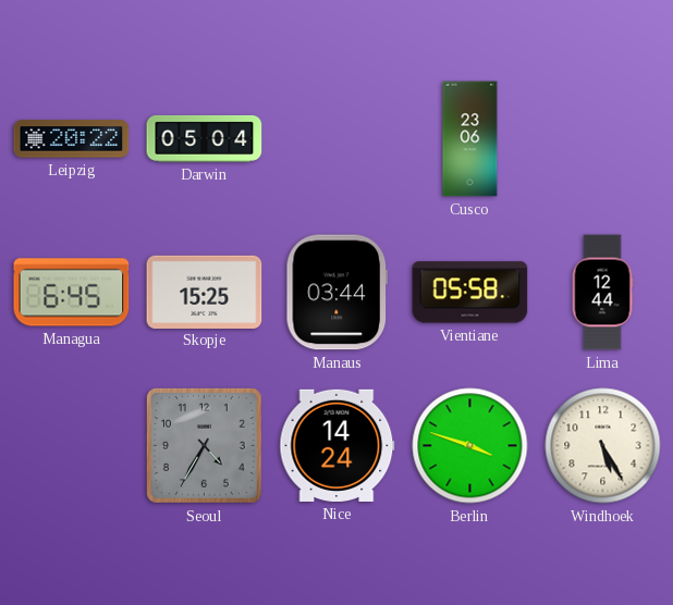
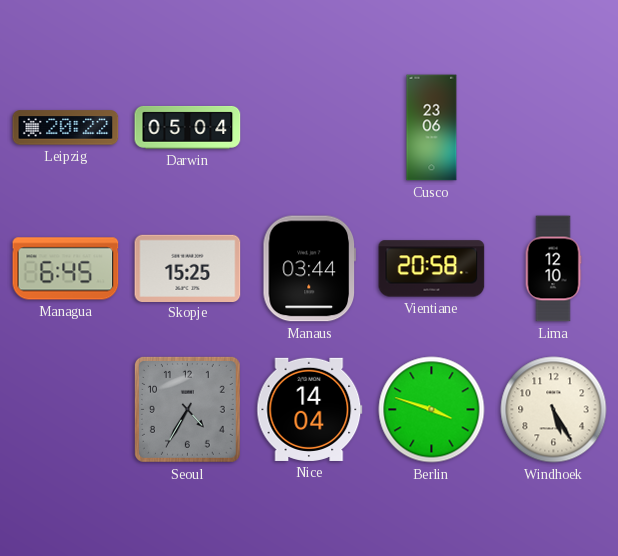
Vientiane: 05:58 -> 20:58 (432, 269)
Lima: 12:44 -> 12:10 (553, 269)
Nice: 14:24 -> 14:04 (310, 409)
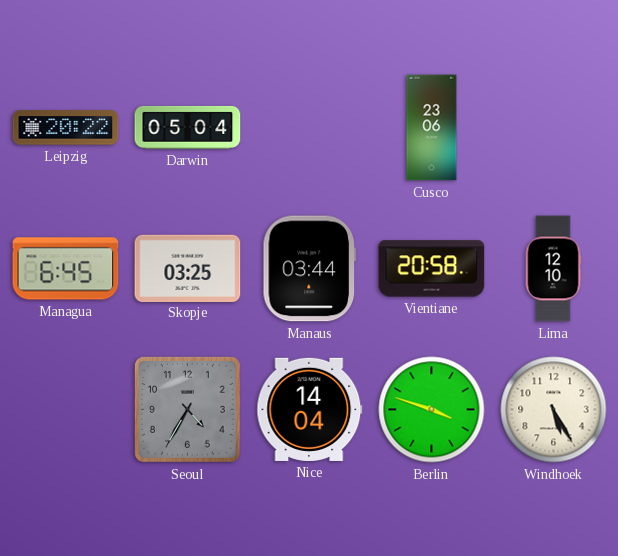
Skopje: 15:25 -> 03:25 (188, 268)
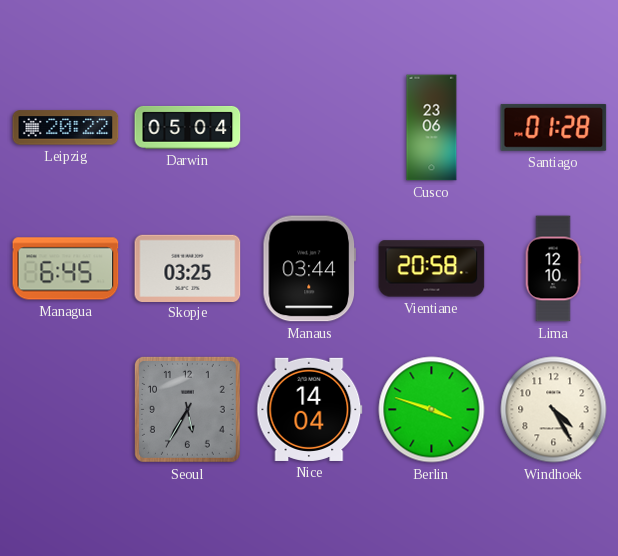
Santiago: none -> 01:28 (554, 127)
Seoul: 4:35 -> 5:35 (187, 409)
Windhoek: 5:25 -> 4:25 (554, 410)
